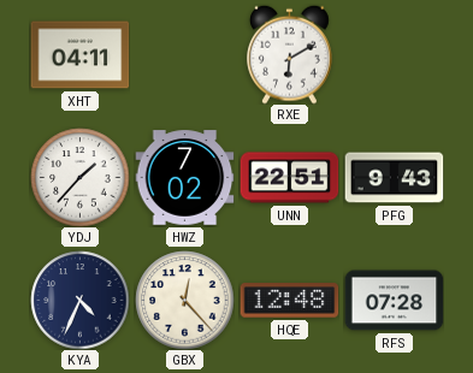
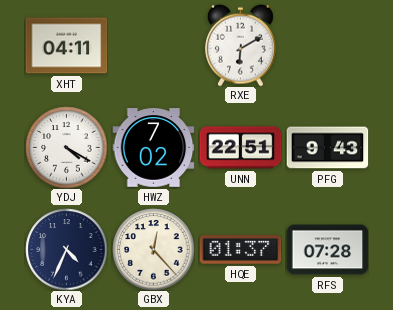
YDJ: 1:37 -> 4:20 (66, 147)
HQE: 12:48 -> 01:37 (240, 250)
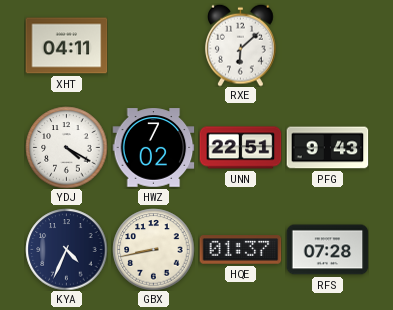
RXE: 6:10 -> 6:08 (241, 45)
GBX: 12:23 -> 8:43 (153, 249)
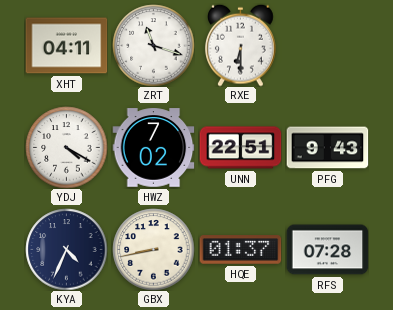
ZRT: none -> 11:18 (153, 45)
RXE: 6:08 -> 6:30 (241, 45)
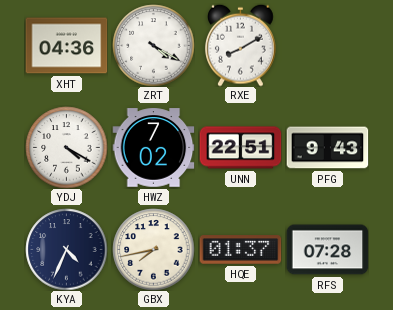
XHT: 04:11 -> 04:36 (66, 46)
ZRT: 11:18 -> 4:20 (153, 45)
RXE: 6:30 -> 8:10 (241, 45)
GBX: 8:43 -> 7:43 (153, 249)
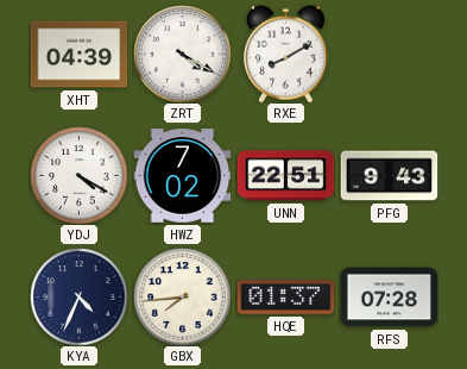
XHT: 04:36 -> 04:39 (78, 55)
GBX: 7:43 -> 7:44 (182, 296)
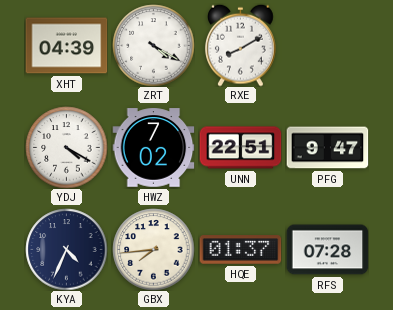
PFG: 9:43 -> 9:47 (327, 148)
